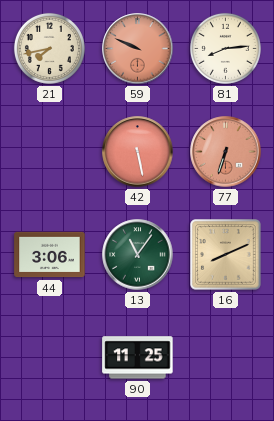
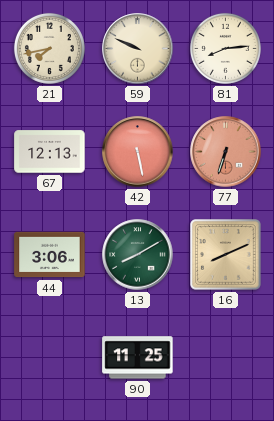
59 dial: salmon -> cream (138, 49)
67: none -> 12:13 (50, 152)
13: 11:06 -> 8:10 (138, 255)
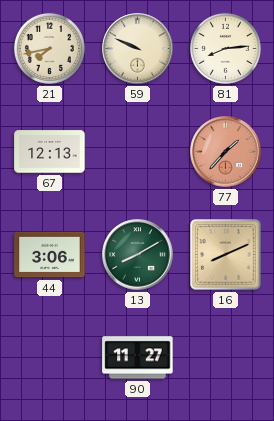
42: 5:28 -> none (138, 152)
77: 6:33 -> 1:37 (226, 152)
90: 11:25 -> 11:27 (138, 358)
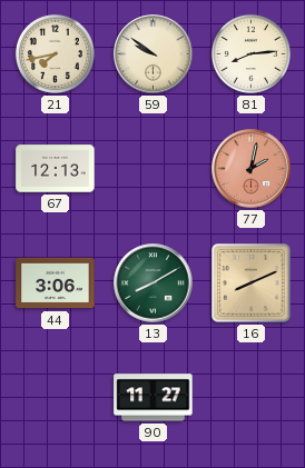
59: 9:49 -> 9:51 (154, 54)
77: 1:37 -> 2:02 (252, 169)
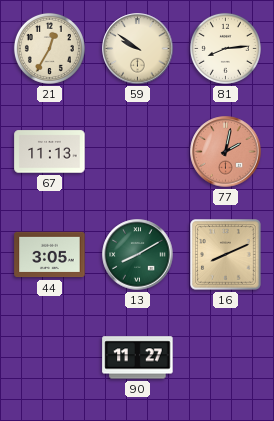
21: 7:43 -> 12:35 (49, 48)
67: 12:13 -> 11:13 (50, 152)
44: 3:06 -> 3:05 (50, 255)
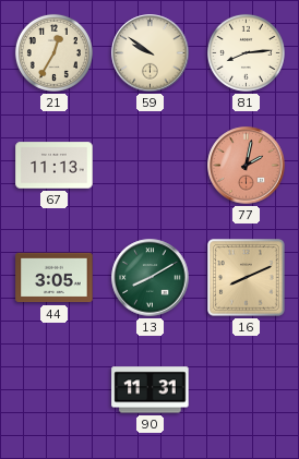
90: 11:27 -> 11:31 (151, 390)
